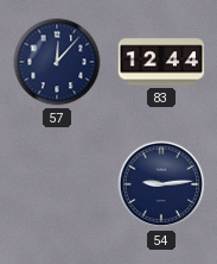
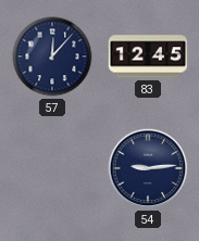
83: 12:44 -> 12:45 (148, 56)
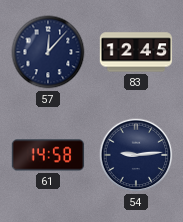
61: none -> 14:58 (48, 155)
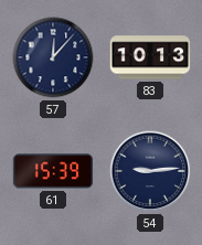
83: 12:45 -> 10:13 (150, 57)
61: 14:58 -> 15:39 (53, 171)
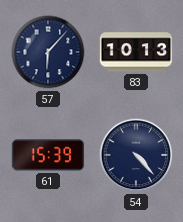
57: 12:07 -> 6:07 (48, 52)
54: 9:14 -> 4:23 (136, 155)
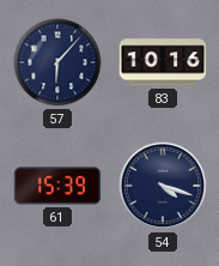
83: 10:13 -> 10:16 (163, 62)
54: 4:23 -> 4:18 (163, 186)
